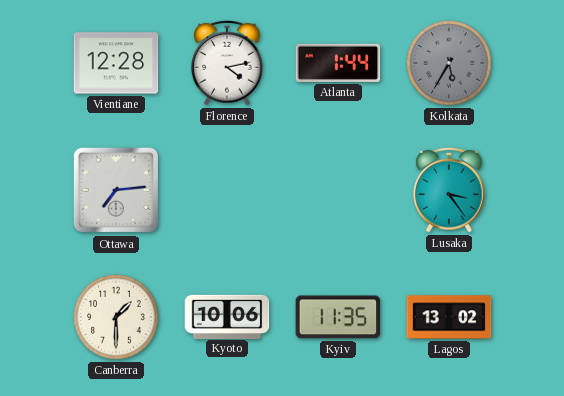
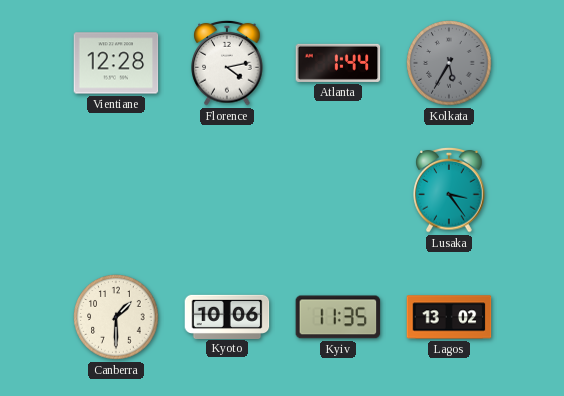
Ottawa: 7:14 -> none (116, 190)
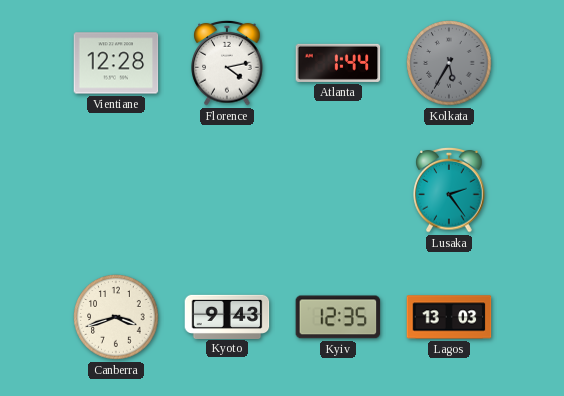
Lusaka: 3:24 -> 2:24 (449, 190)
Canberra: 1:30 -> 3:42 (116, 317)
Kyoto: 10:06 -> 9:43 (227, 316)
Kyiv: 11:35 -> 12:35 (338, 317)
Lagos: 13:02 -> 13:03 (449, 317)
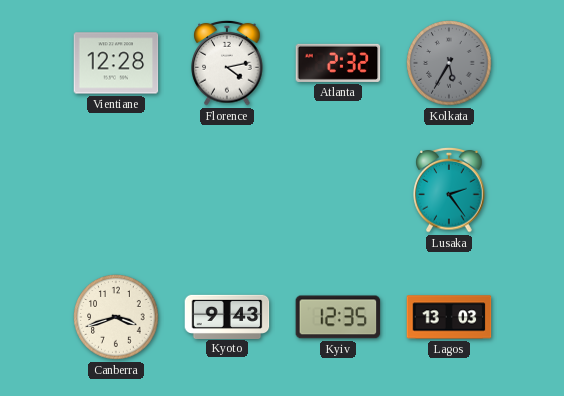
Atlanta: 1:44 -> 2:32 (338, 63)
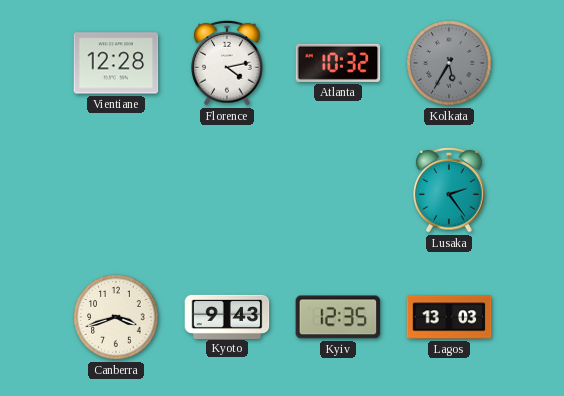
Atlanta: 2:32 -> 10:32 (338, 63)
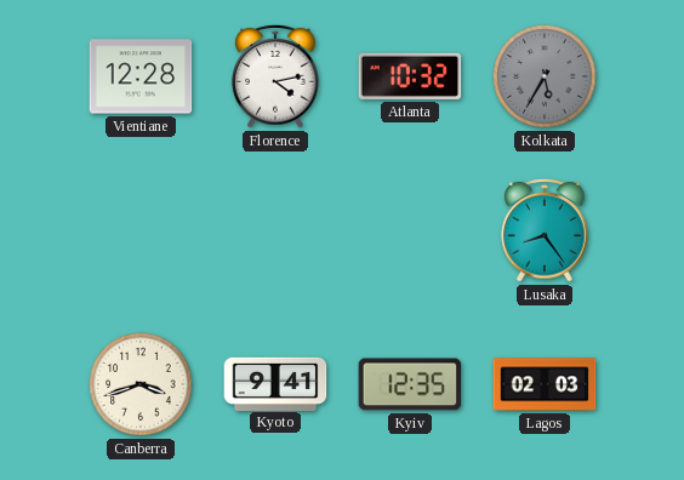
Lusaka: 2:24 -> 8:24 (545, 230)
Kyoto: 9:43 -> 9:41 (275, 383)
Lagos: 13:03 -> 02:03 (545, 384)
